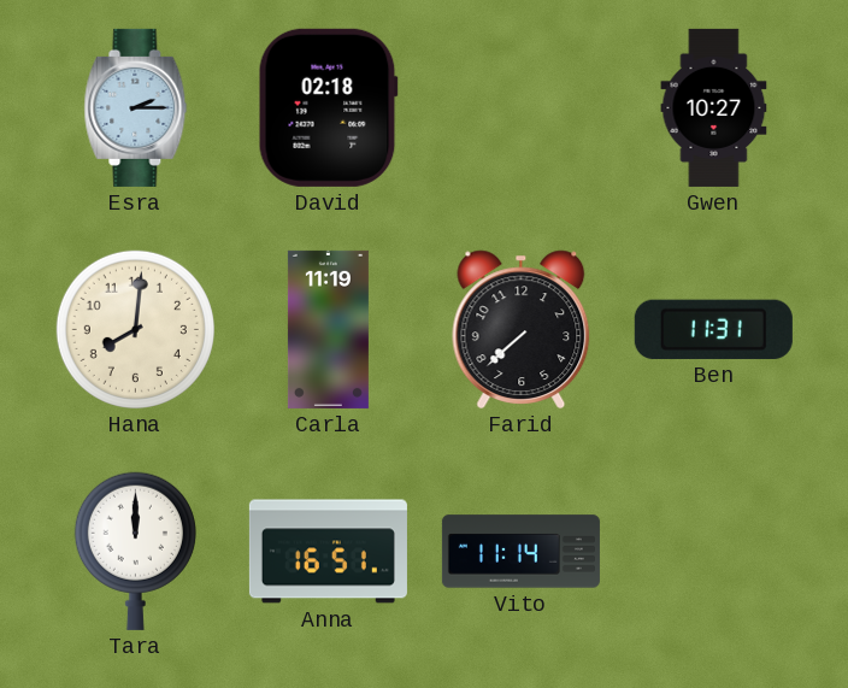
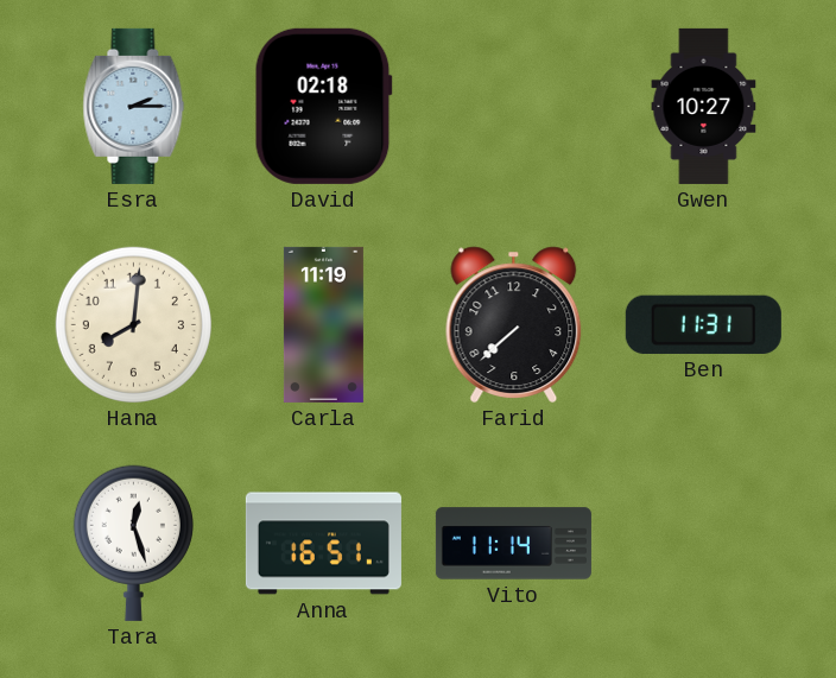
Tara: 12:00 -> 12:27 (133, 543)
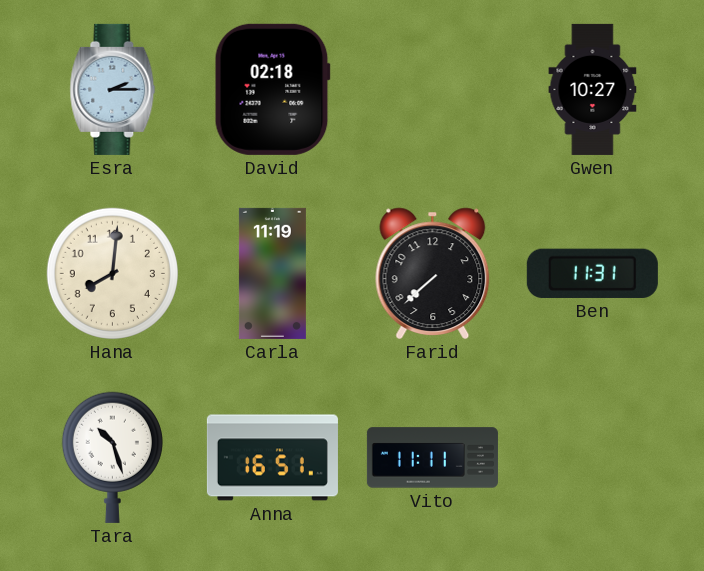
Tara: 12:27 -> 10:27 (112, 457)
Vito: 11:14 -> 11:11 (432, 458)
